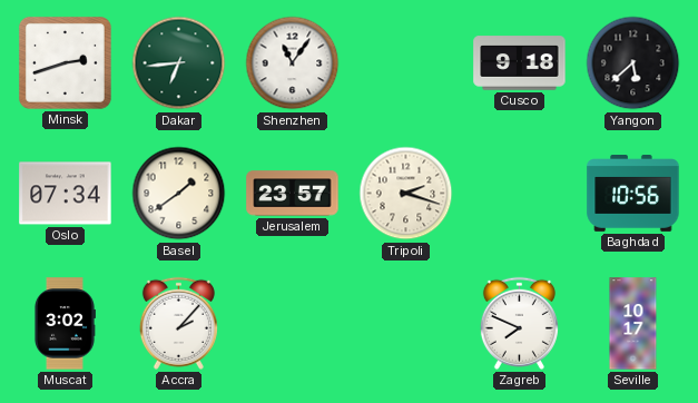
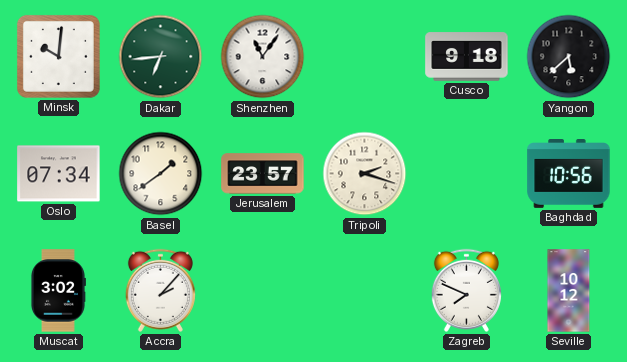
Minsk: 2:42 -> 10:01 (58, 56)
Seville: 10:17 -> 10:12 (569, 291)
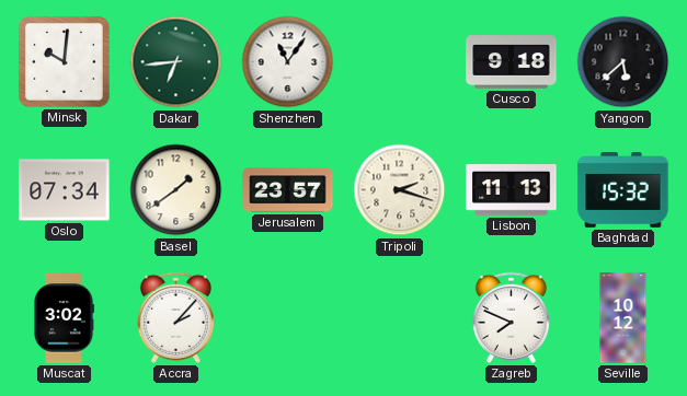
Lisbon: none -> 11:13 (512, 190)
Baghdad: 10:56 -> 15:32 (623, 190)
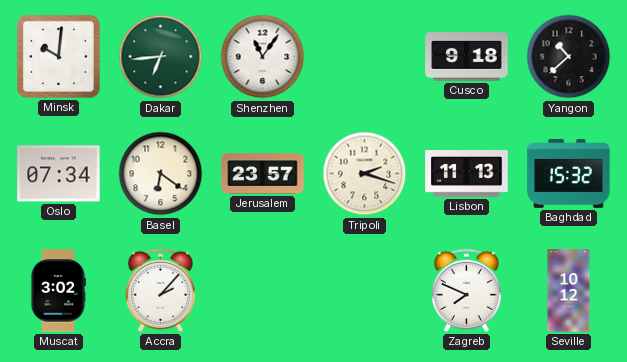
Yangon: 5:38 -> 10:38 (569, 57)
Basel: 1:39 -> 6:21 (161, 174)
